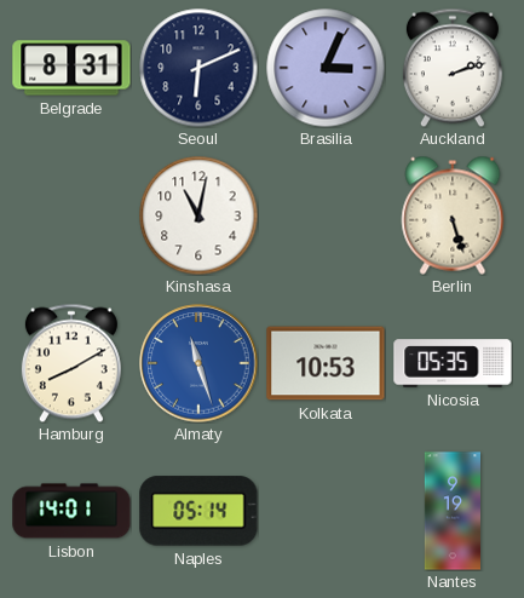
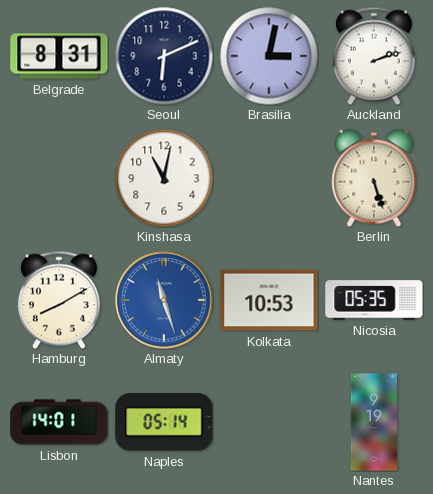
Brasilia: 3:04 -> 3:02 (269, 56)
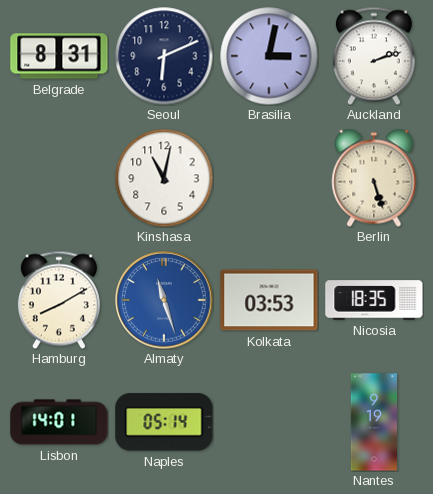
Kolkata: 10:53 -> 03:53 (269, 300)
Nicosia: 05:35 -> 18:35 (374, 300)
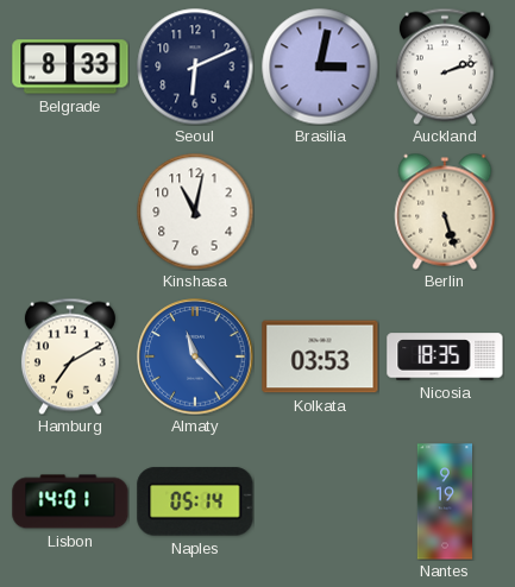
Belgrade: 8:31 -> 8:33 (70, 67)
Hamburg: 8:10 -> 7:10 (70, 356)
Almaty: 11:27 -> 11:23 (195, 356)
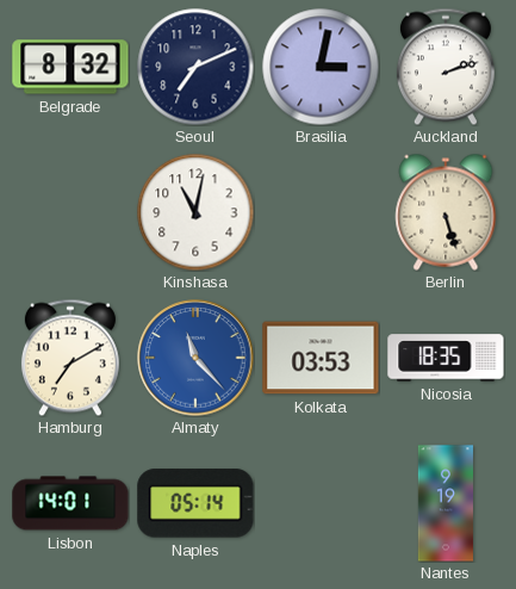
Belgrade: 8:33 -> 8:32 (70, 67)
Seoul: 6:11 -> 7:11 (195, 67)
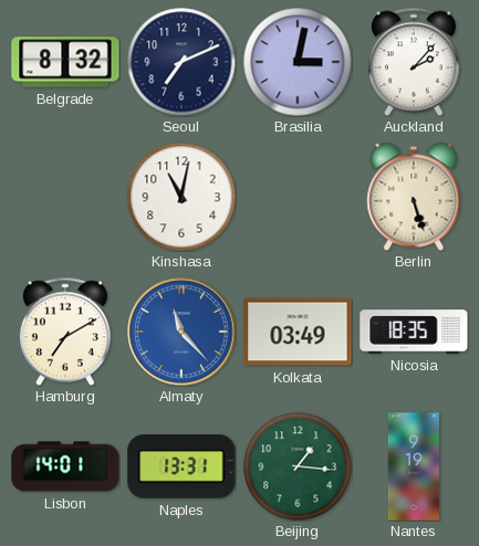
Auckland: 2:12 -> 2:07 (414, 62)
Kolkata: 03:53 -> 03:49 (298, 332)
Naples: 05:14 -> 13:31 (181, 466)
Beijing: none -> 1:16 (298, 466)
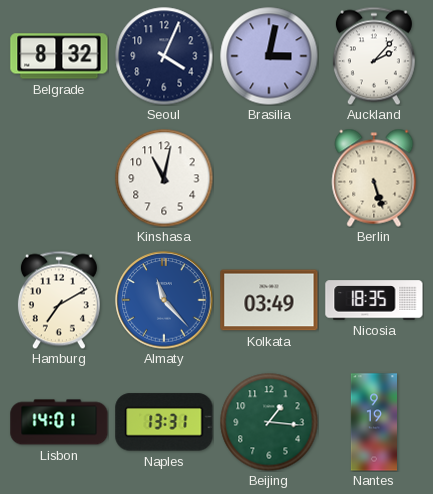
Seoul: 7:11 -> 4:04 (164, 56)
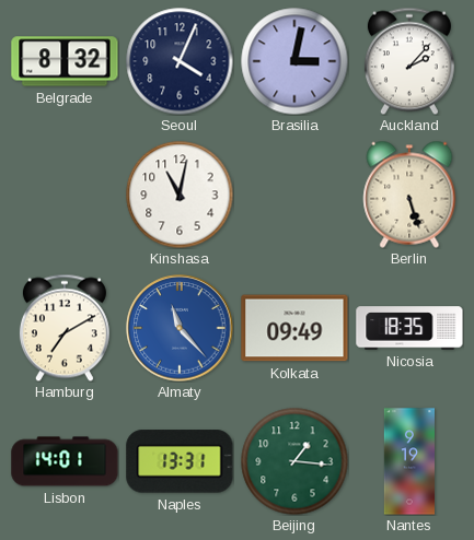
Kolkata: 03:49 -> 09:49 (294, 328)
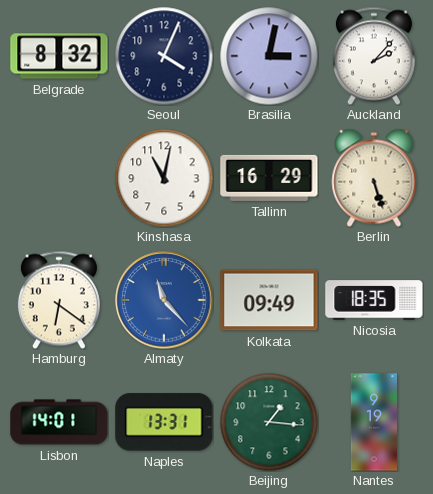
Tallinn: none -> 16:29 (269, 178)
Hamburg: 7:10 -> 6:21 (59, 300)
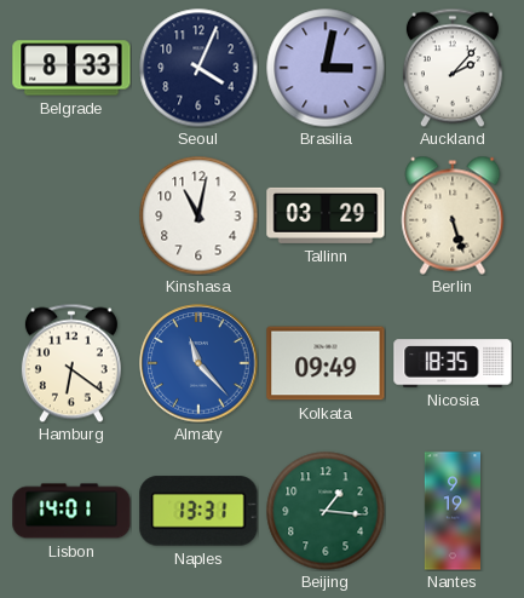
Belgrade: 8:32 -> 8:33 (71, 68)
Tallinn: 16:29 -> 03:29 (326, 215)
